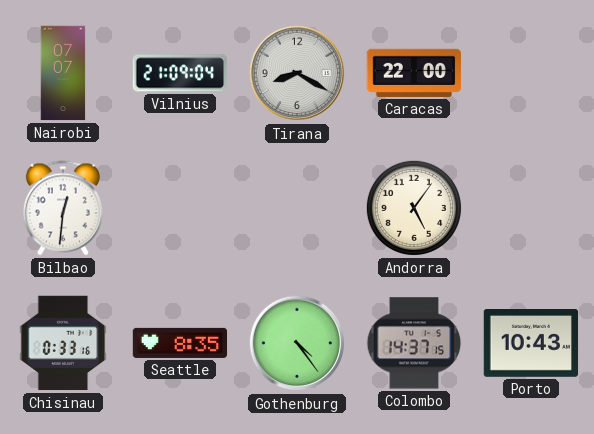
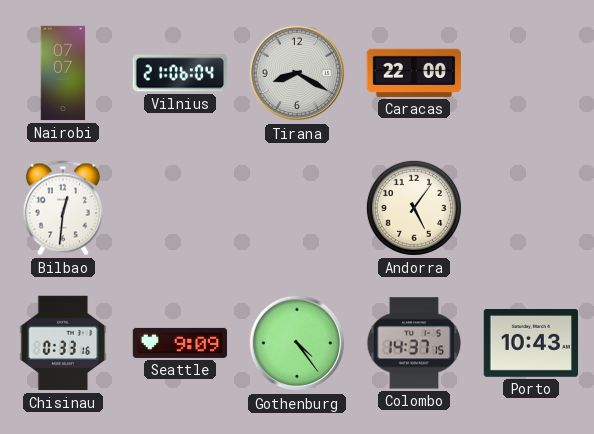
Vilnius: 21:09 -> 21:06 (180, 73)
Seattle: 8:35 -> 9:09 (180, 343)
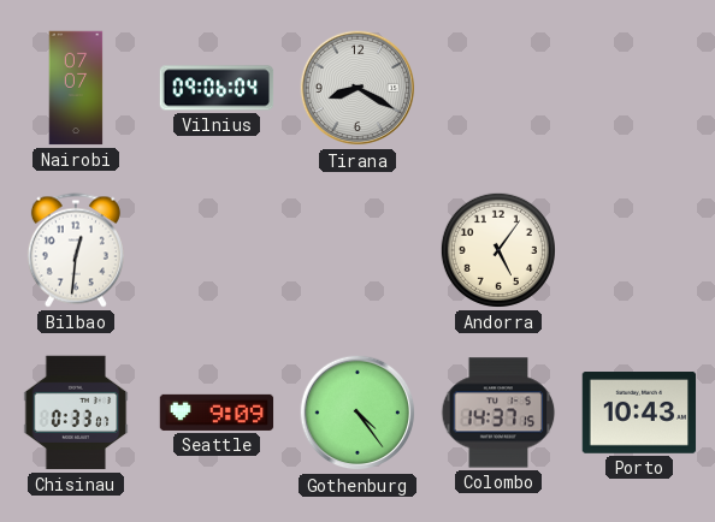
Vilnius: 21:06 -> 09:06 (217, 88)
Caracas: 22:00 -> none (414, 73)
Chisinau: 0:33:16 -> 0:33:07 (76, 413)
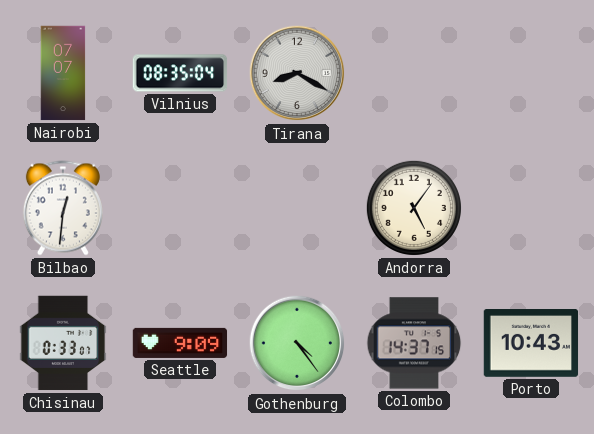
Vilnius: 09:06 -> 08:35 (180, 73)
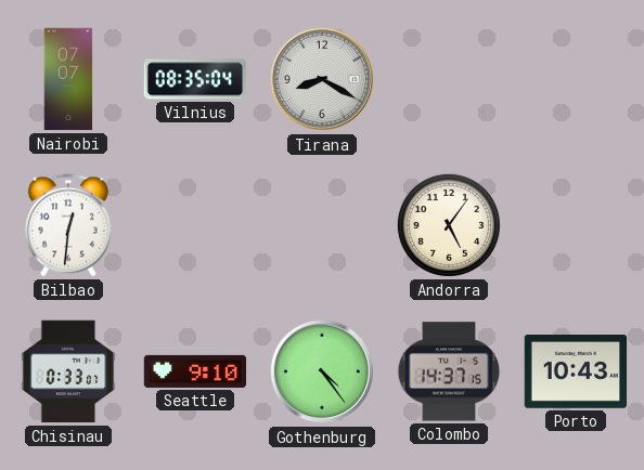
Seattle: 9:09 -> 9:10 (195, 371)
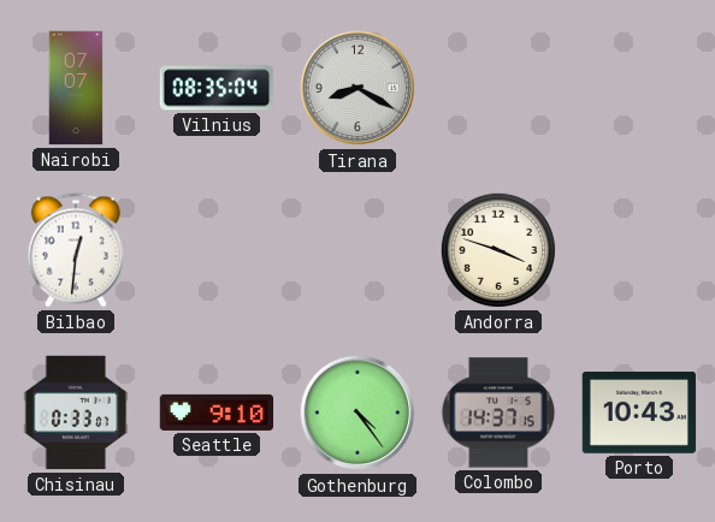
Andorra: 5:06 -> 3:48 (498, 250)
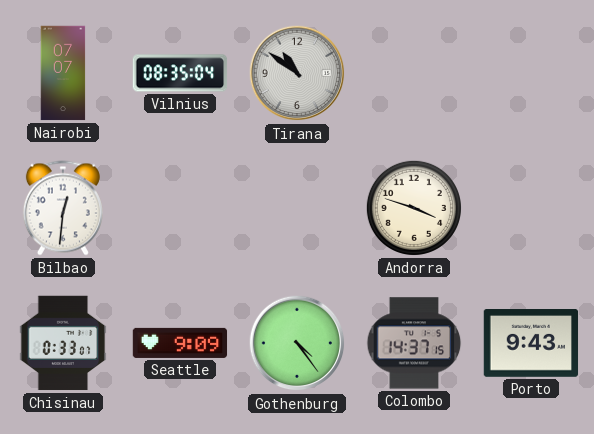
Tirana: 8:20 -> 10:51 (297, 73)
Seattle: 9:10 -> 9:09 (180, 343)
Porto: 10:43 -> 9:43 (531, 344)
